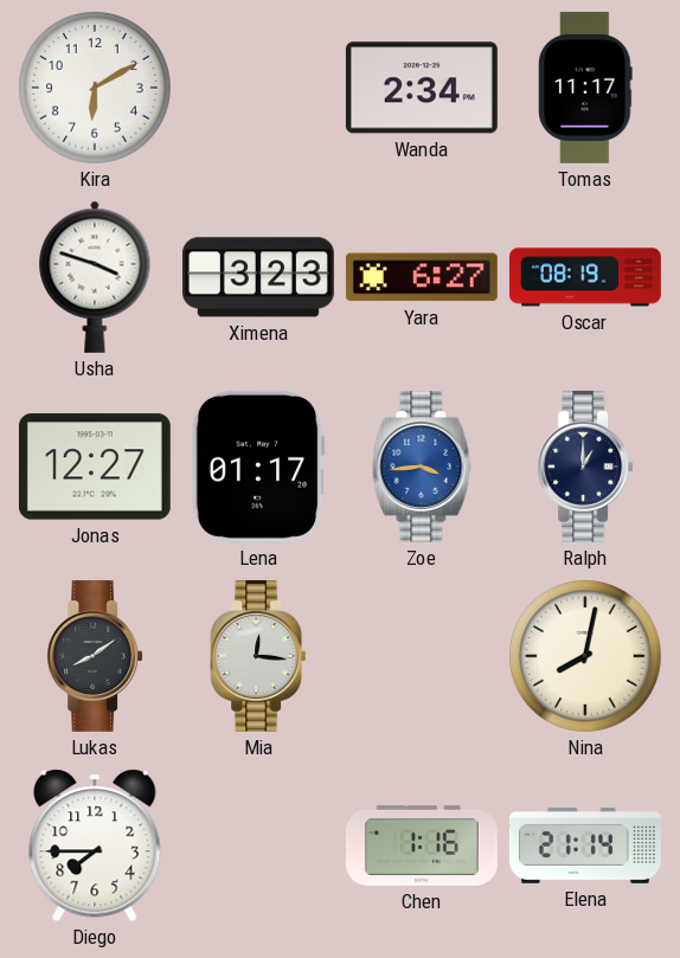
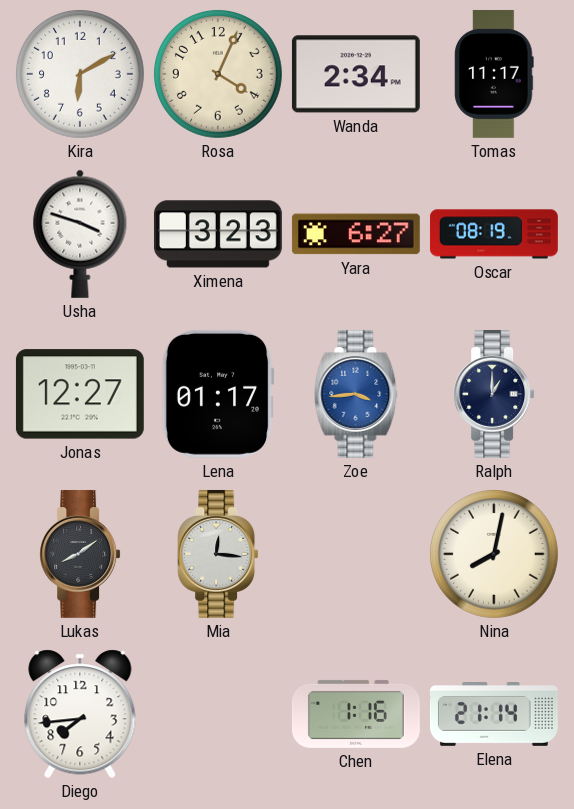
Rosa: none -> 4:04 (218, 74)
Diego: 7:45 -> 7:44 (80, 714)
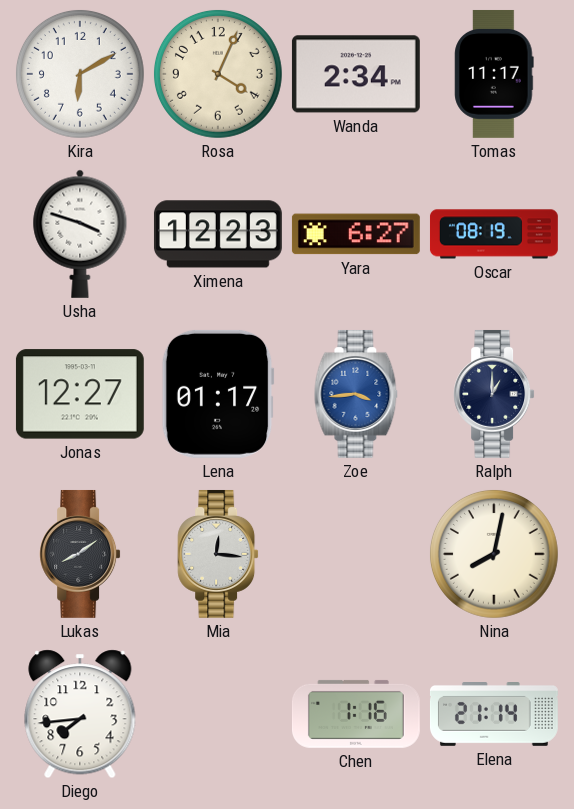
Ximena: 3:23 -> 12:23 (218, 234)
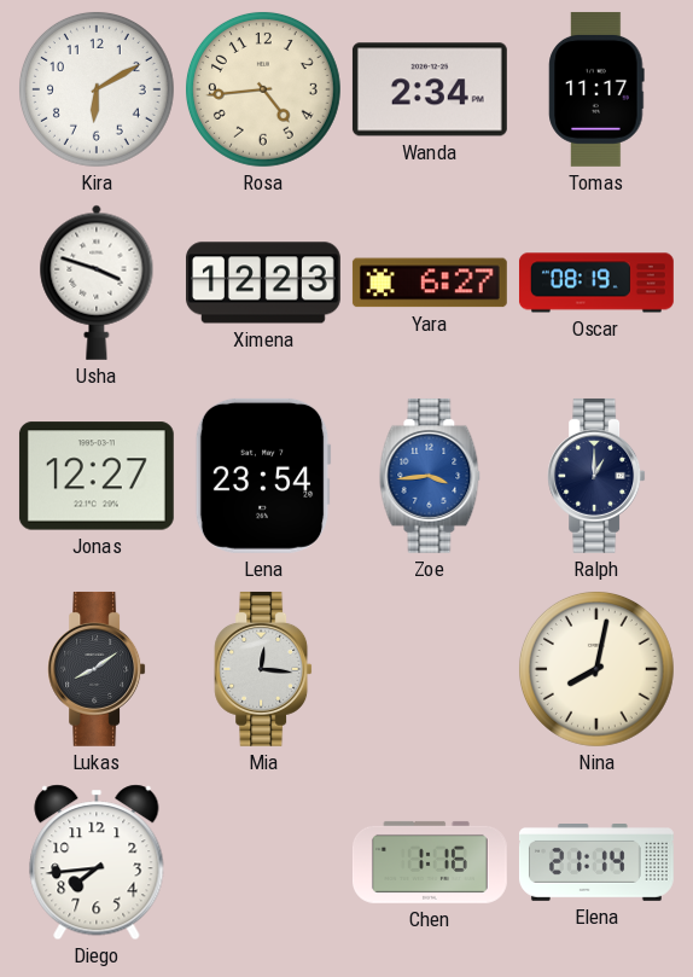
Rosa: 4:04 -> 4:44 (263, 89)
Lena: 01:17 -> 23:54 (263, 476)
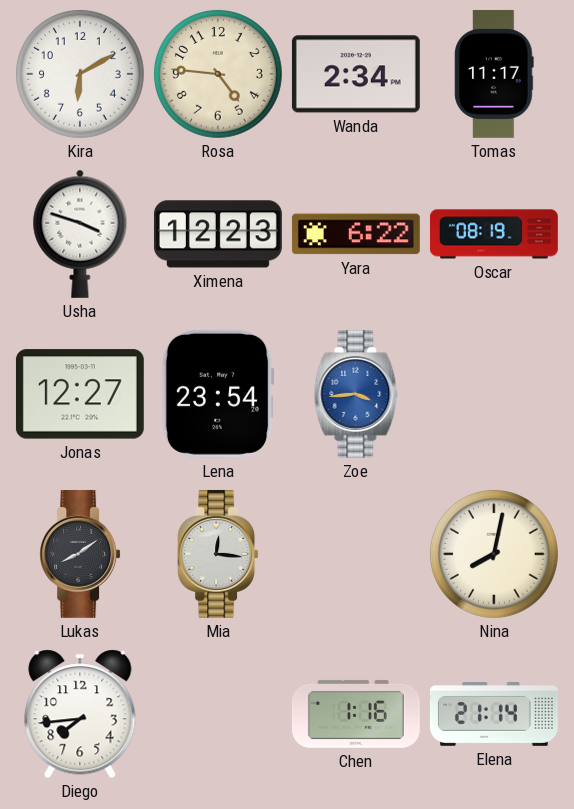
Rosa: 4:44 -> 4:46 (218, 74)
Yara: 6:27 -> 6:22 (356, 234)
Ralph: 1:00 -> none (596, 476)
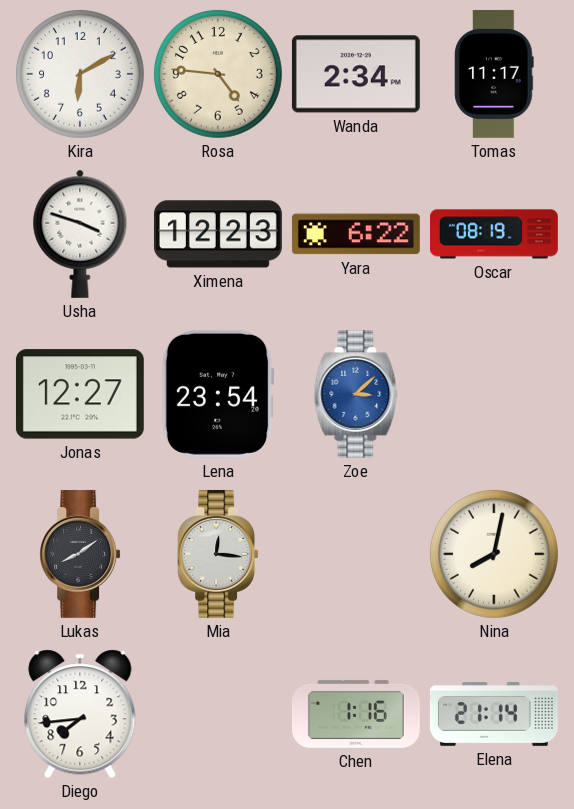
Zoe: 3:44 -> 3:08 (356, 394)
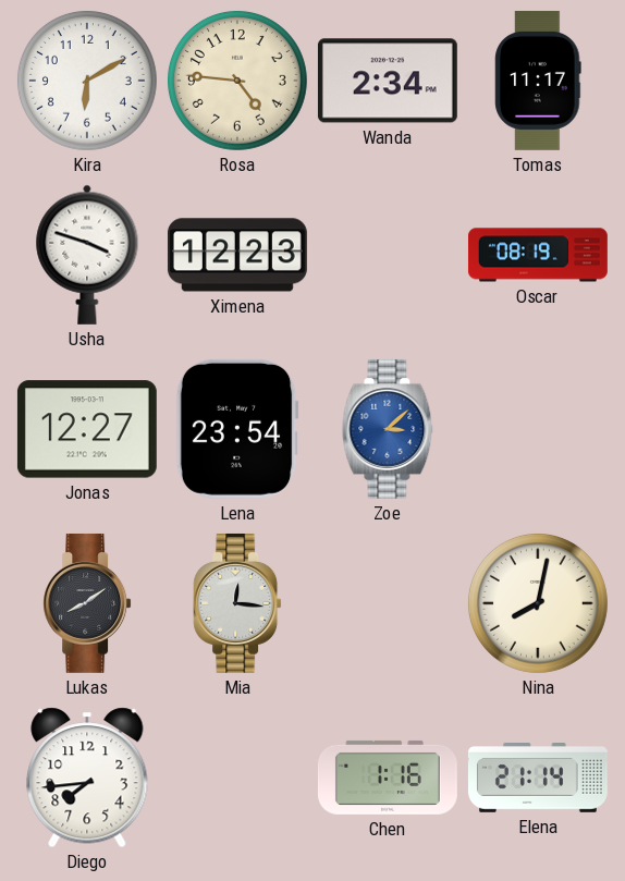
Yara: 6:22 -> none (356, 234)
